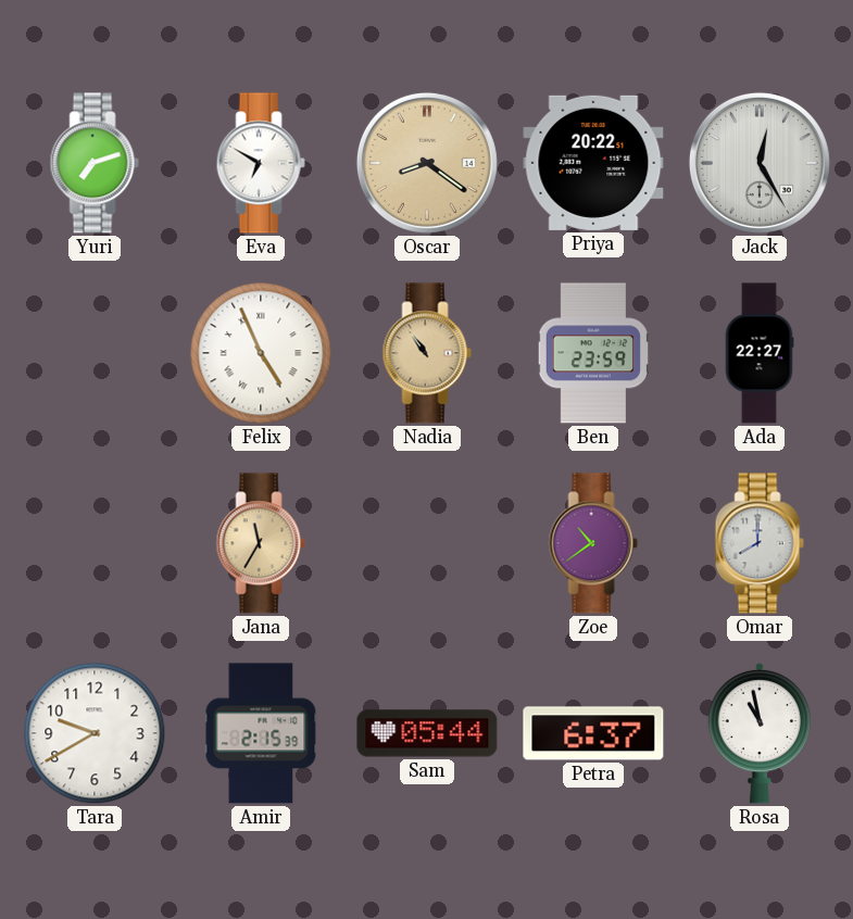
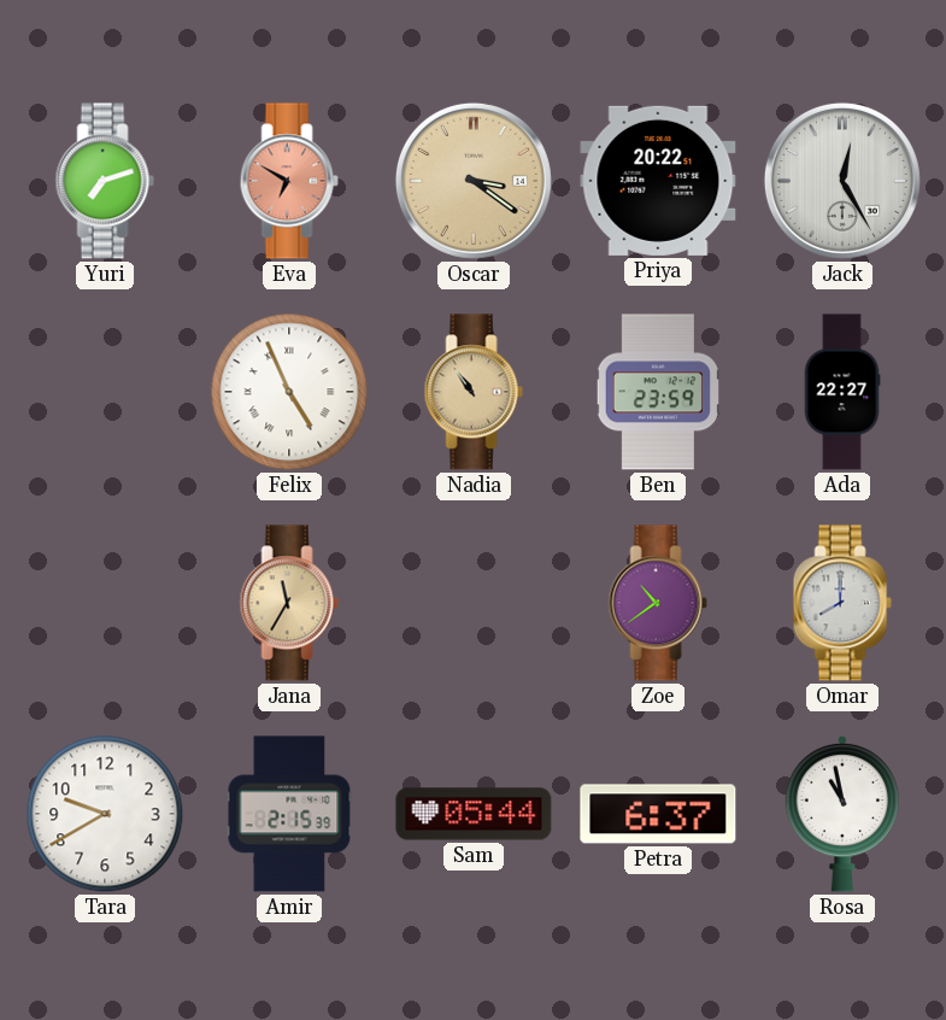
Eva dial: white -> salmon (289, 181)
Oscar: 8:21 -> 3:21 (474, 181)
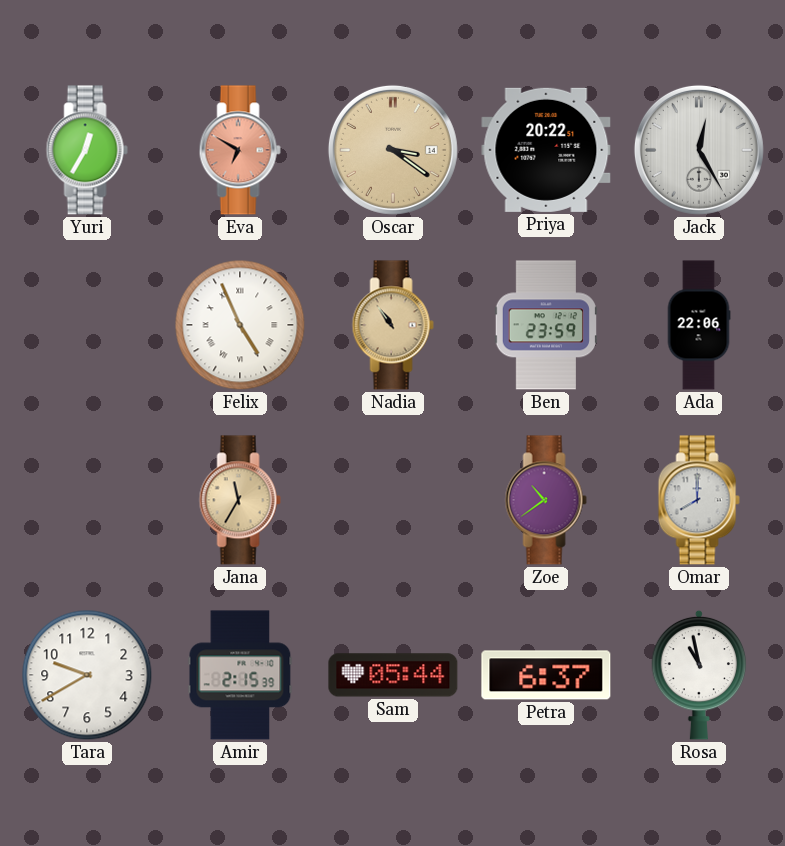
Yuri: 7:12 -> 12:35 (87, 150)
Ada: 22:27 -> 22:06 (699, 325)
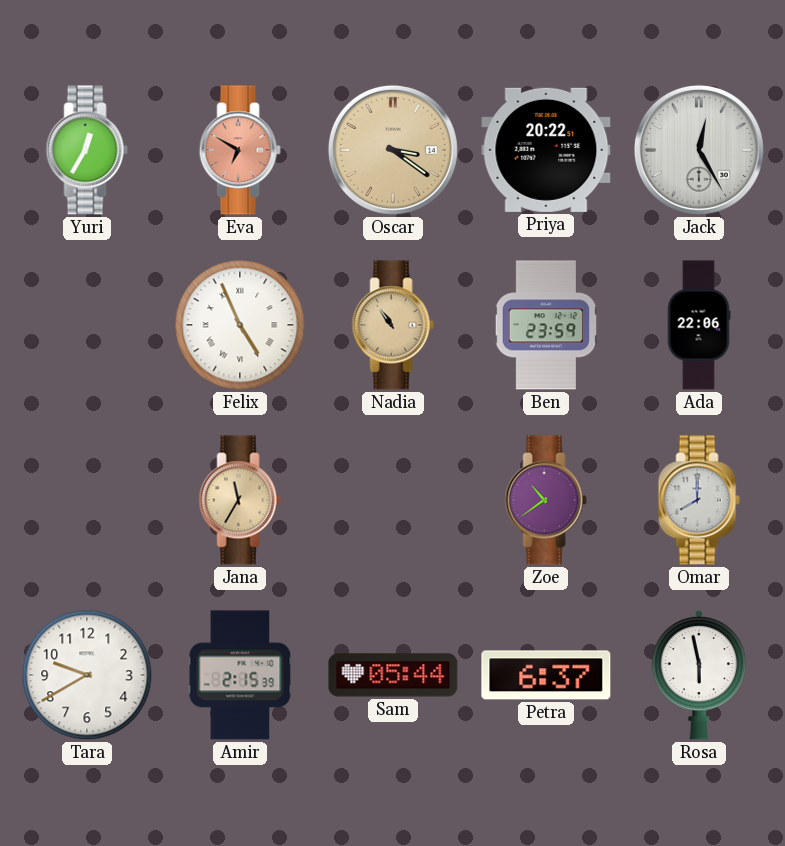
Rosa: 10:58 -> 5:58 (699, 675)
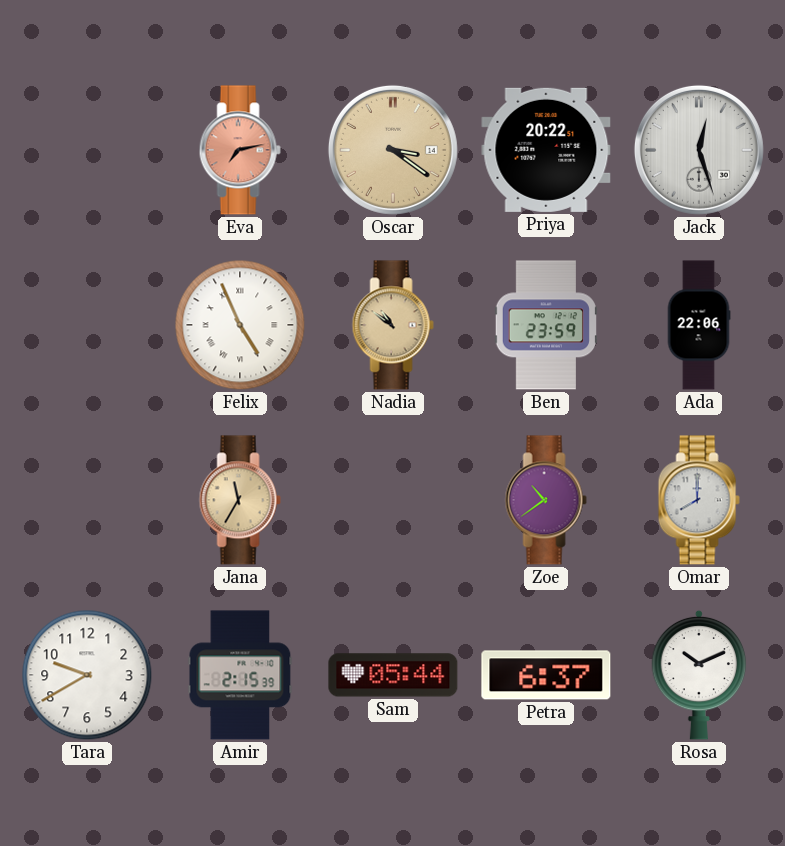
Yuri: 12:35 -> none (87, 150)
Eva: 6:50 -> 7:13 (240, 150)
Jack: 12:25 -> 12:27 (699, 150)
Nadia: 10:54 -> 10:51 (393, 325)
Rosa: 5:58 -> 10:11 (699, 675)
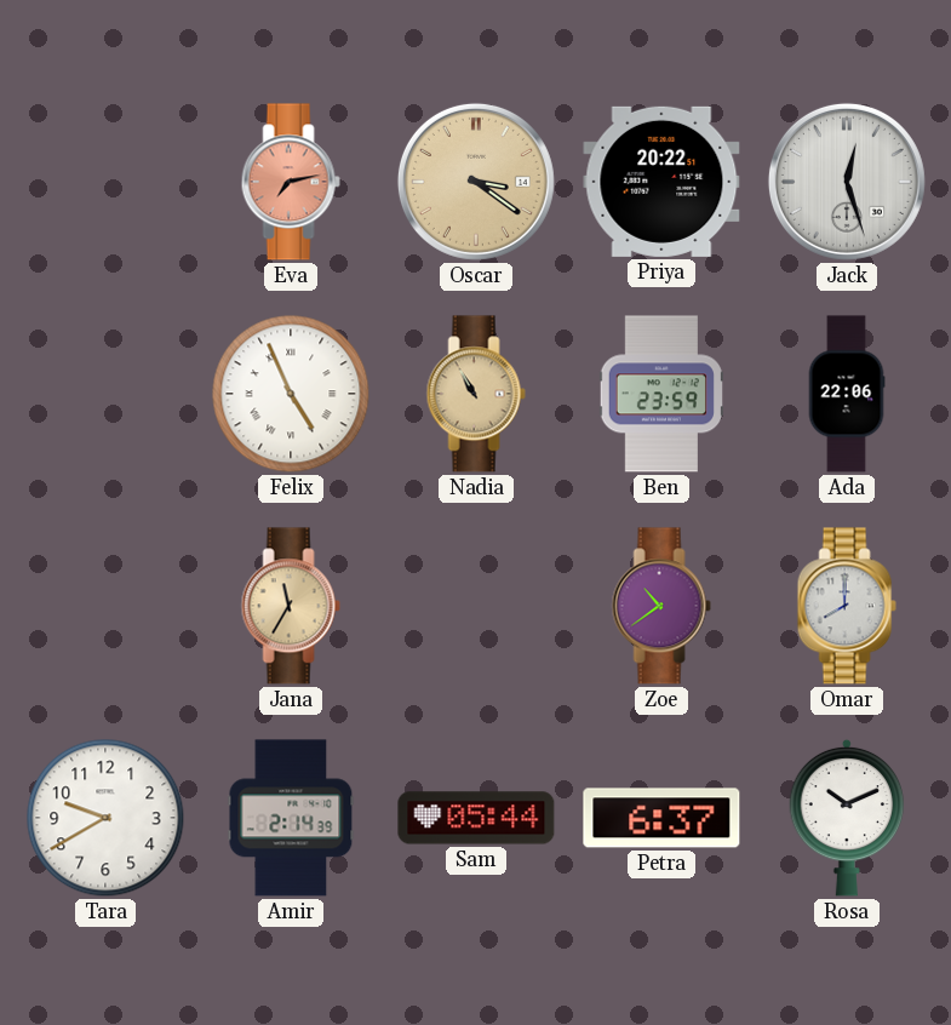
Nadia: 10:51 -> 10:55 (476, 394)
Amir: 2:15 -> 2:14 (291, 818)
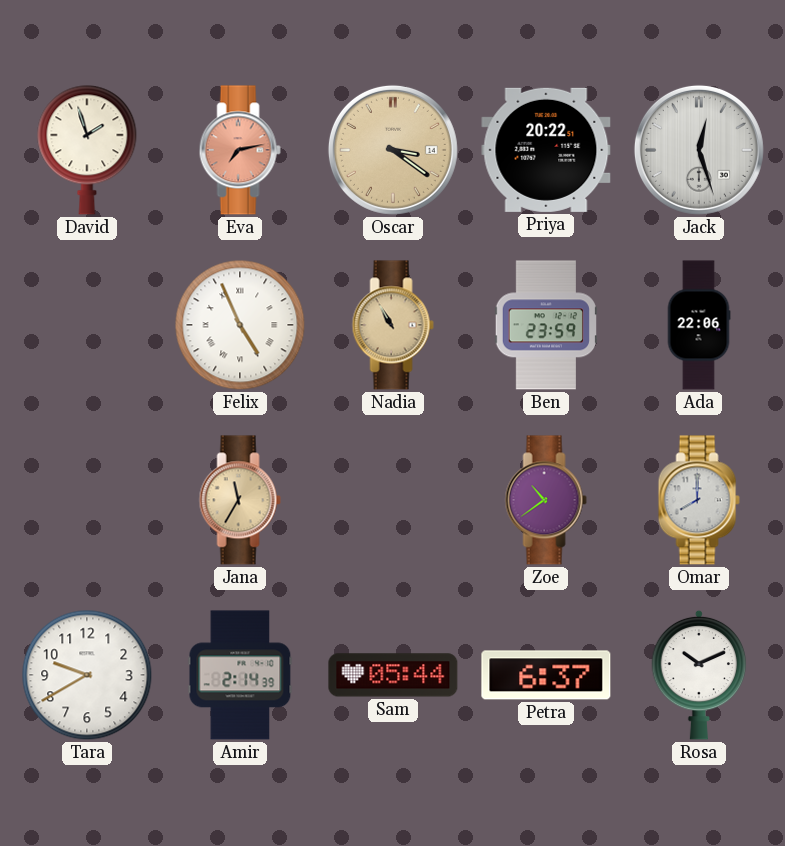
David: none -> 1:57 (87, 150)
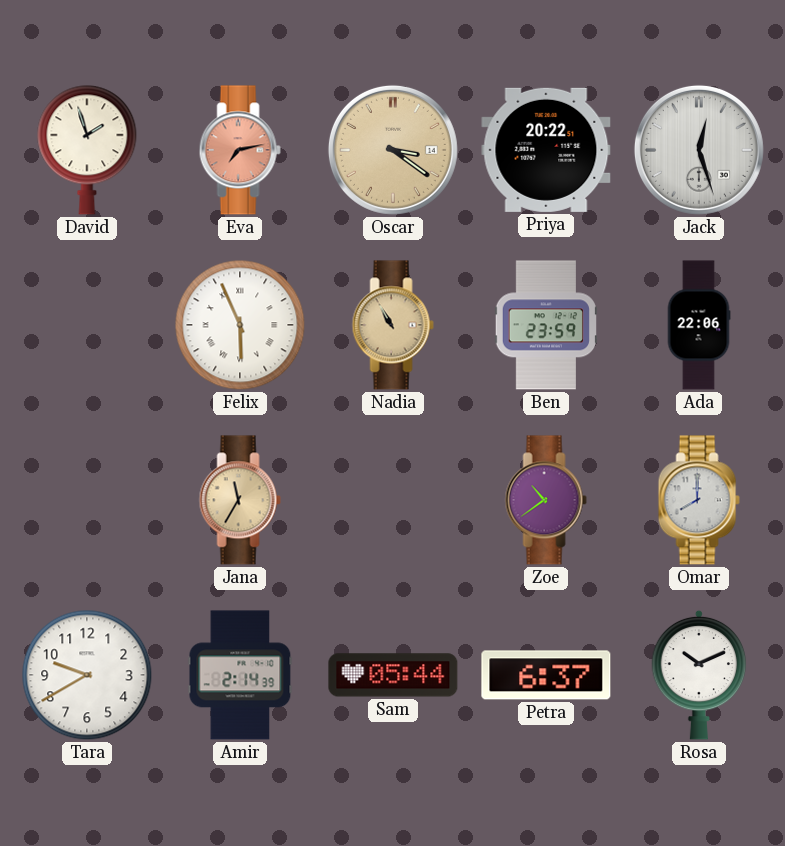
Felix: 4:56 -> 5:56 (240, 325)
